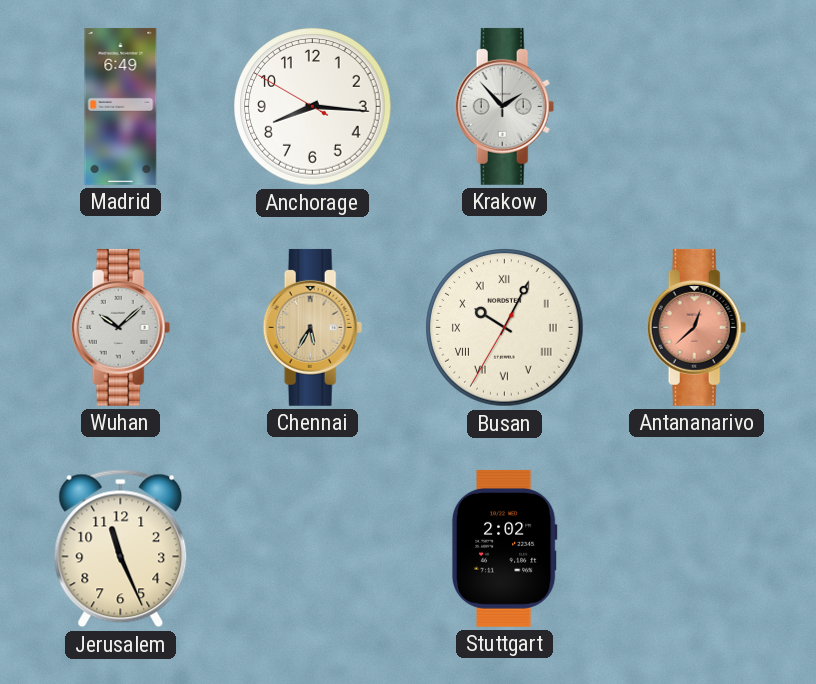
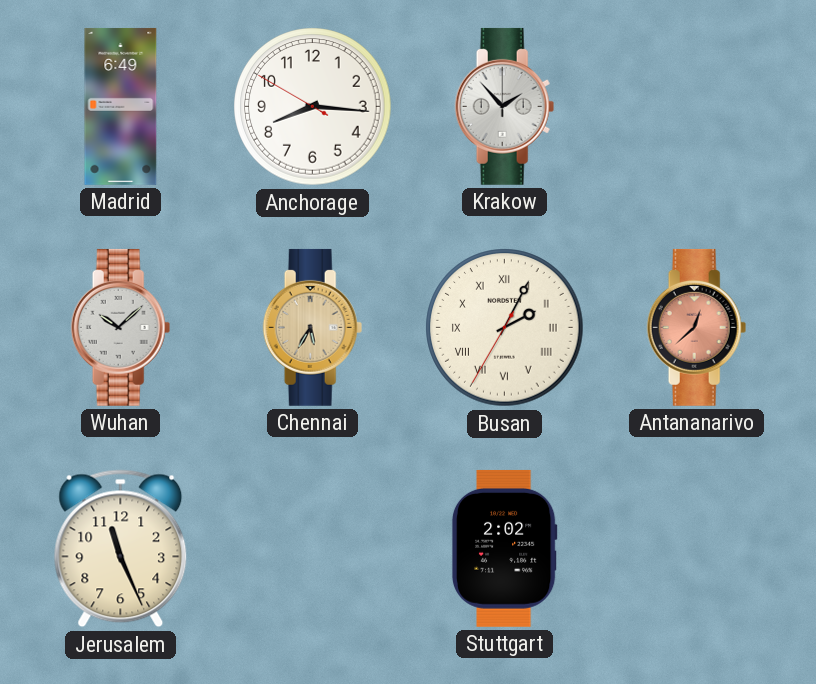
Busan: 10:04 -> 2:04 (505, 328)
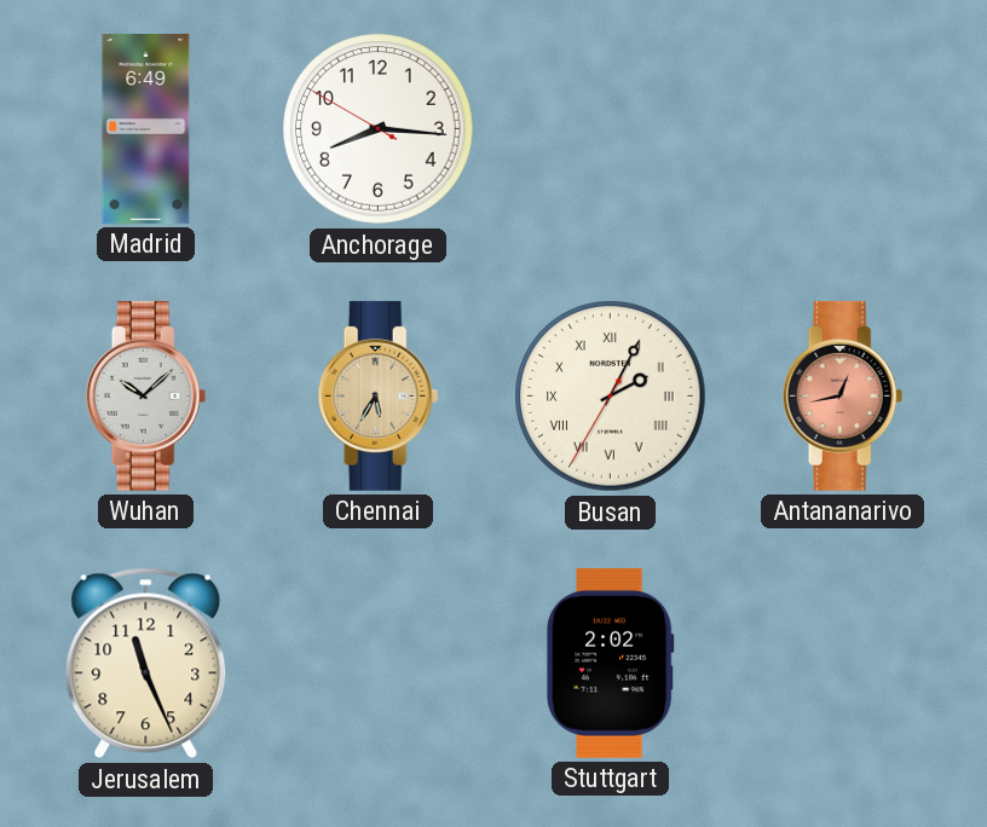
Krakow: 1:53 -> none (505, 106)
Antananarivo: 12:38 -> 12:43 (843, 395)
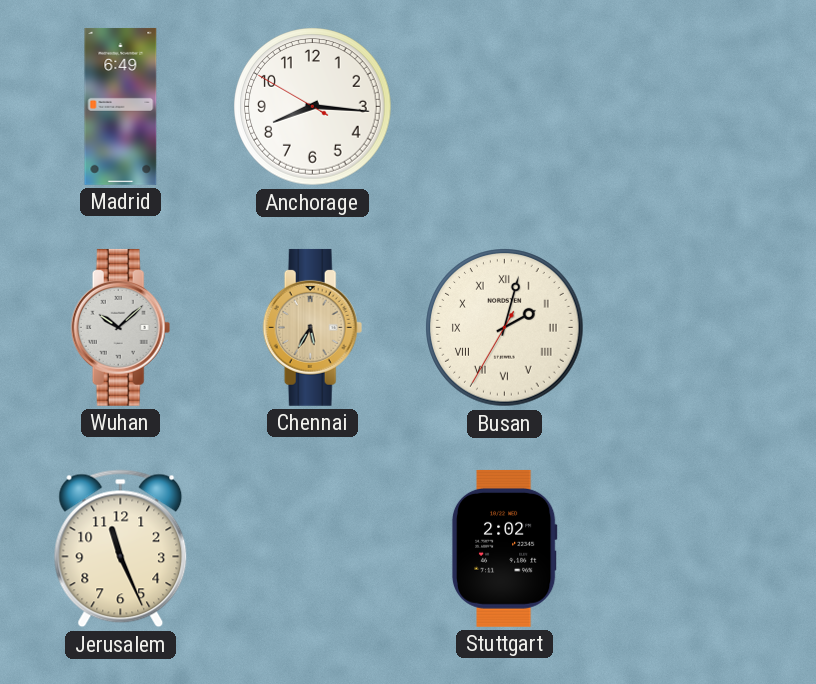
Busan: 2:04 -> 2:02 (505, 328)
Antananarivo: 12:43 -> none (843, 395)
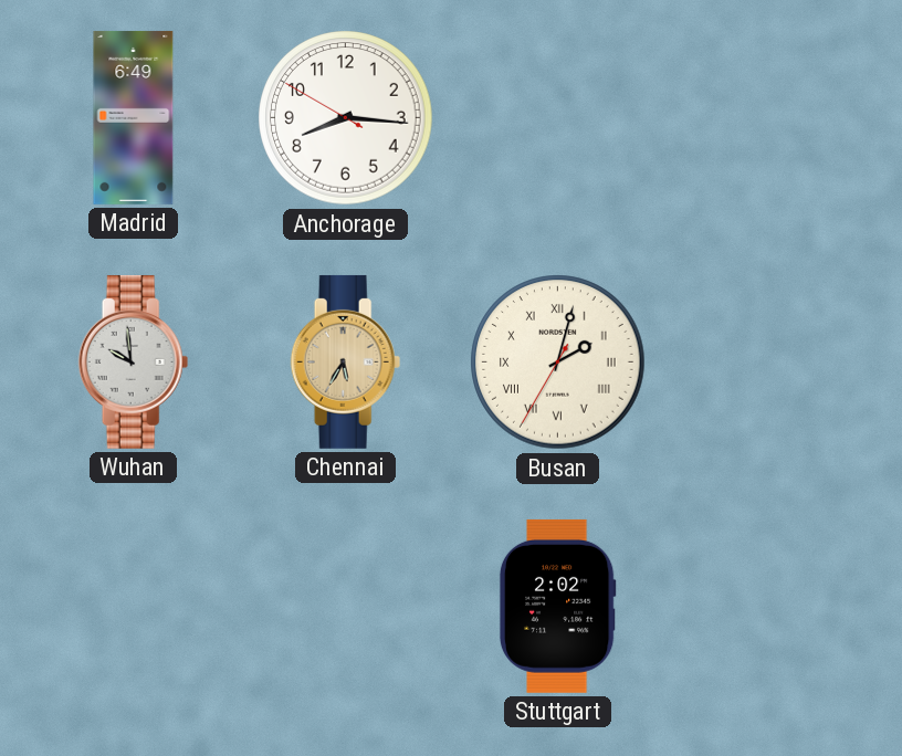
Wuhan: 10:08 -> 9:59 (134, 361)
Jerusalem: 11:26 -> none (121, 549)
